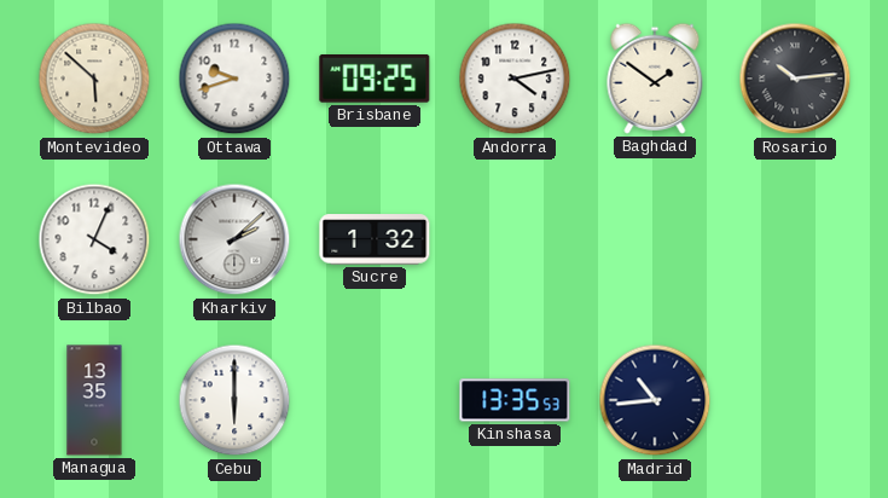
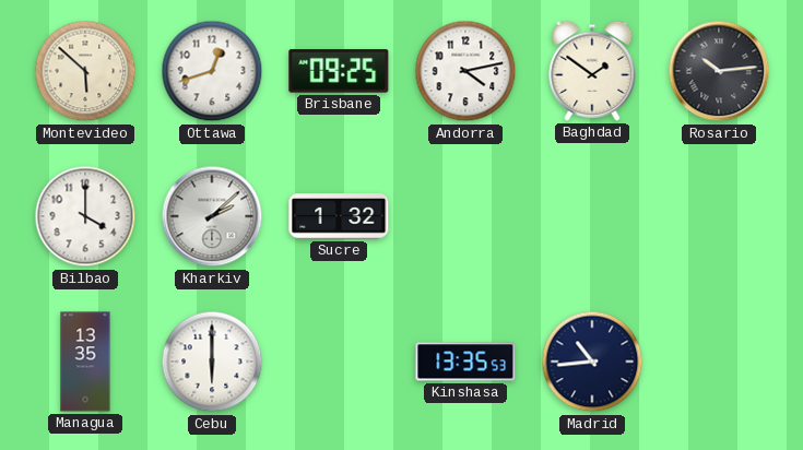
Ottawa: 9:42 -> 12:42 (212, 71)
Bilbao: 4:04 -> 4:00 (85, 216)
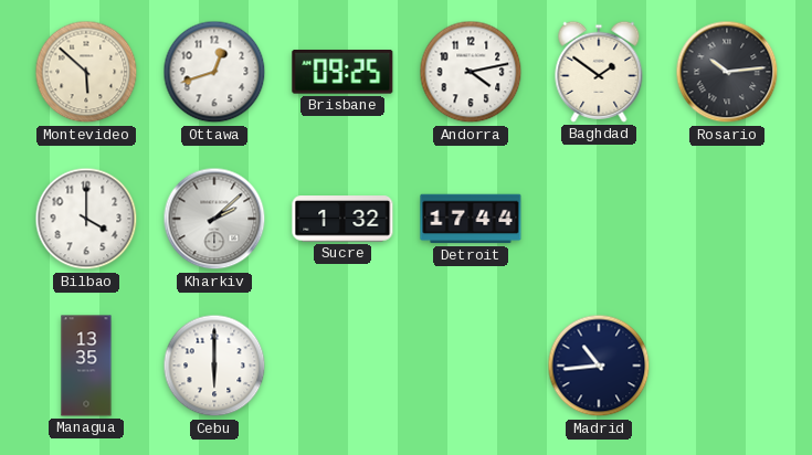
Detroit: none -> 17:44 (471, 219)
Kinshasa: 13:35 -> none (465, 362)
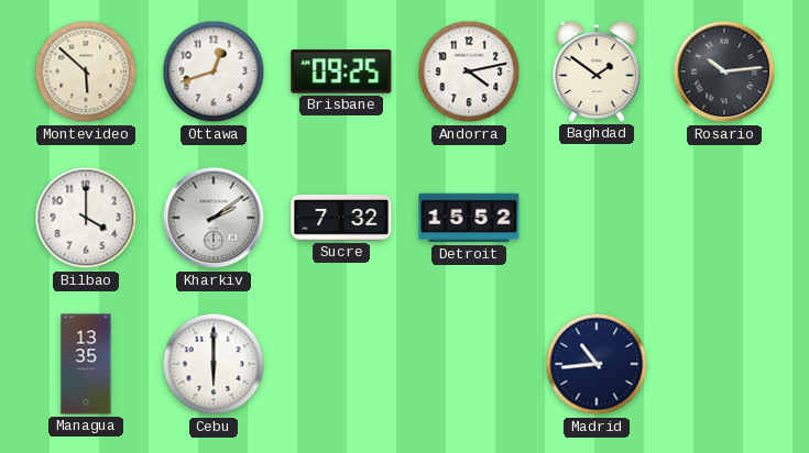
Kharkiv: 2:08 -> 2:09 (214, 218)
Sucre: 1:32 -> 7:32 (341, 218)
Detroit: 17:44 -> 15:52 (469, 218)
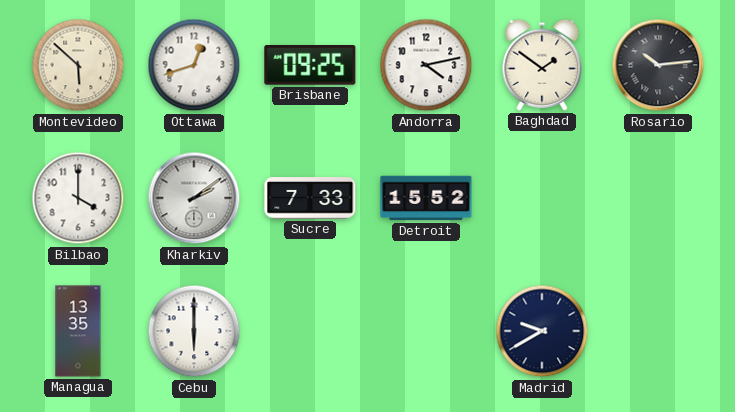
Sucre: 7:32 -> 7:33 (310, 198)
Madrid: 10:44 -> 9:40 (542, 331)
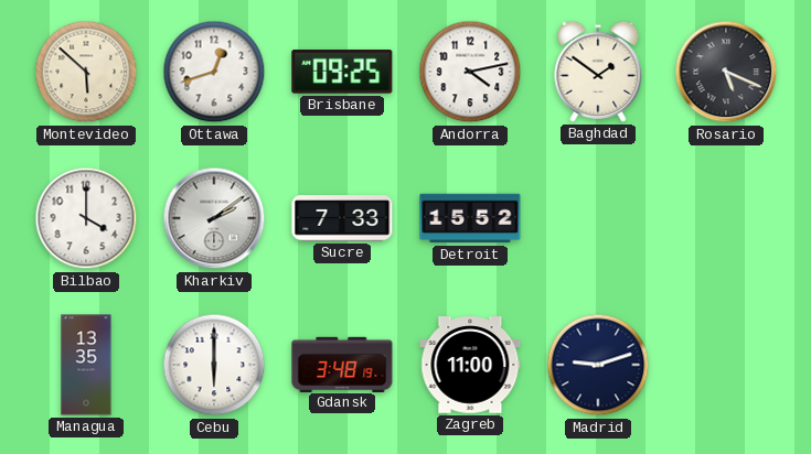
Rosario: 10:14 -> 5:19 (726, 72)
Gdansk: none -> 3:48 (342, 364)
Zagreb: none -> 11:00 (470, 365)
Madrid: 9:40 -> 9:12 (598, 365)
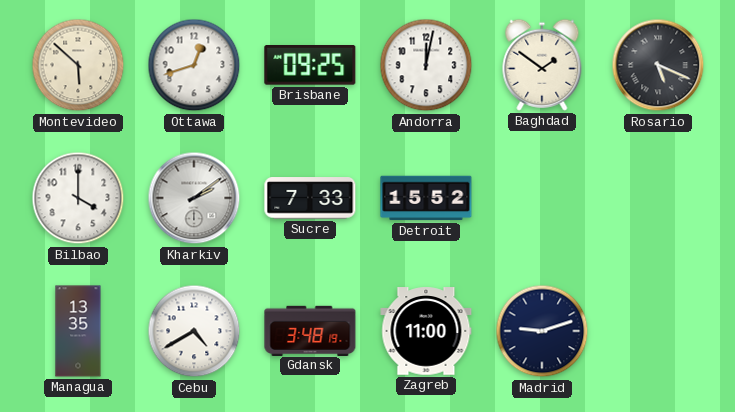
Andorra: 4:13 -> 12:02 (426, 65)
Cebu: 6:00 -> 4:40 (194, 331)
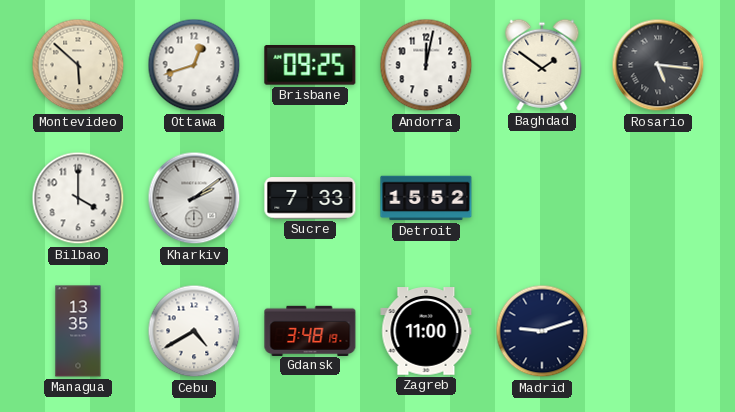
Rosario: 5:19 -> 5:16 (658, 65)
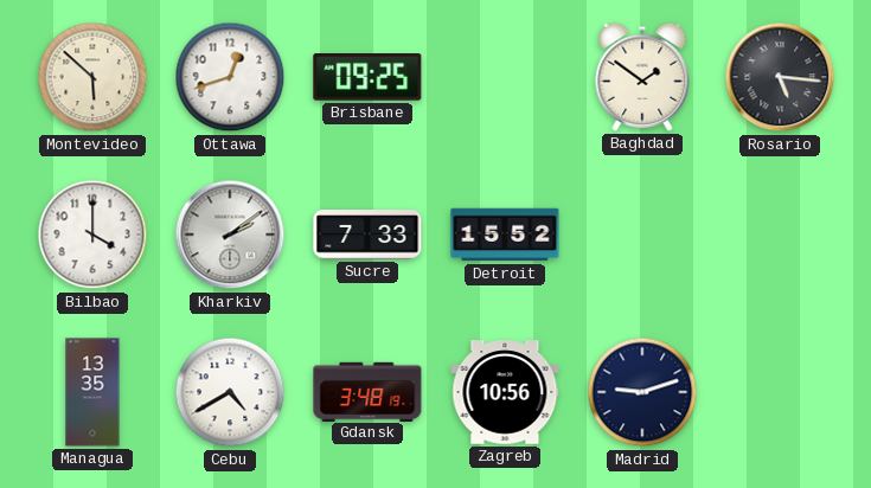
Andorra: 12:02 -> none (426, 65)
Zagreb: 11:00 -> 10:56 (505, 392)
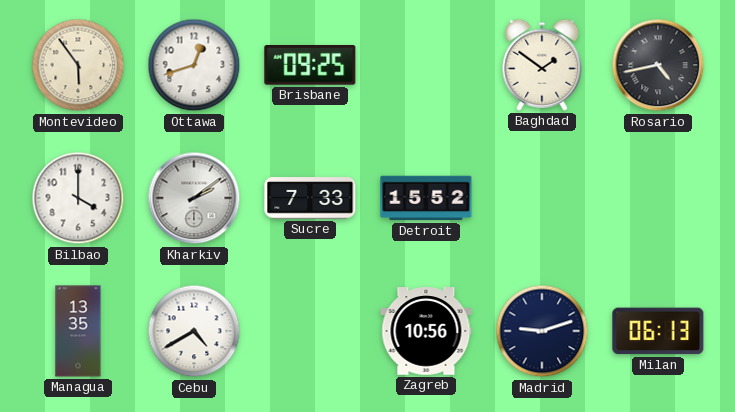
Montevideo: 5:52 -> 5:54 (78, 65)
Rosario: 5:16 -> 4:43 (658, 65)
Gdansk: 3:48 -> none (367, 391)
Milan: none -> 06:13 (658, 331)
